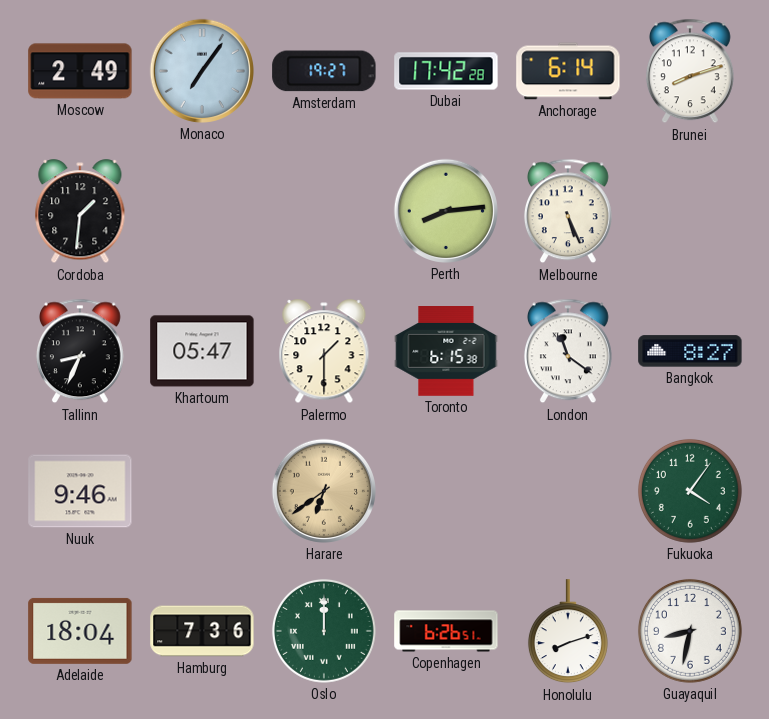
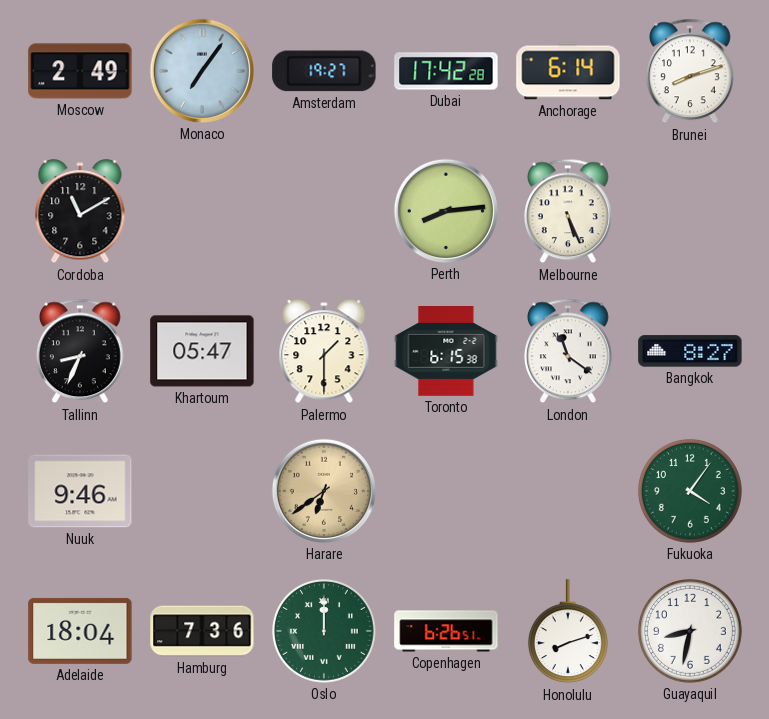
Cordoba: 1:31 -> 11:10 (80, 212)
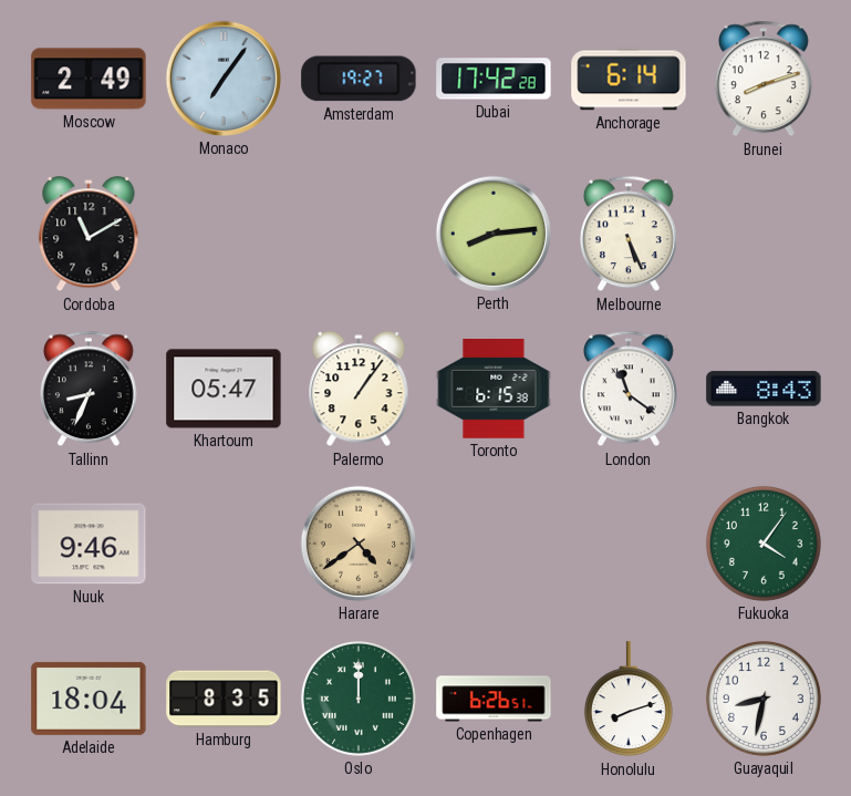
Palermo: 1:30 -> 1:06 (359, 390)
Bangkok: 8:27 -> 8:43 (764, 389)
Harare: 6:39 -> 4:39 (359, 544)
Hamburg: 7:36 -> 8:35 (224, 699)
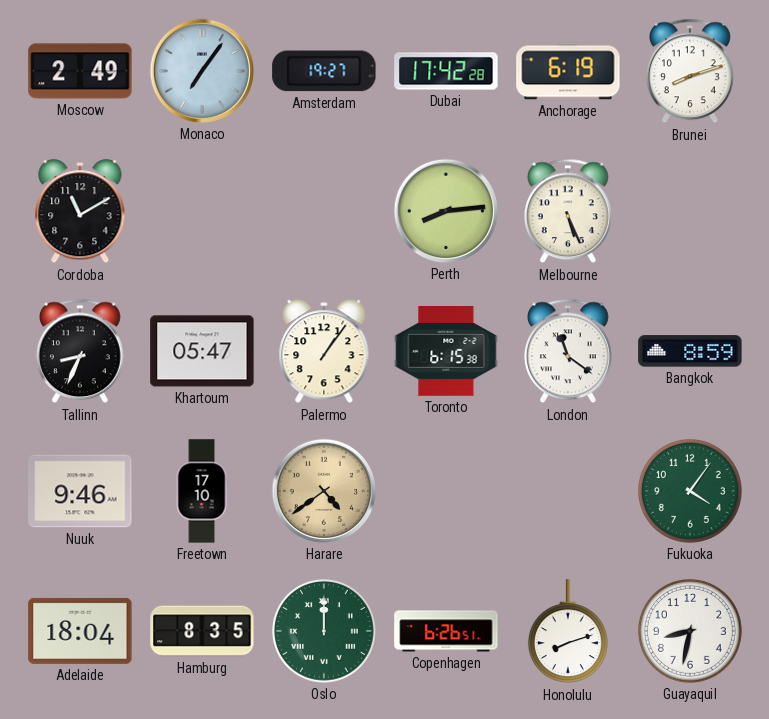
Anchorage: 6:14 -> 6:19 (568, 71)
Bangkok: 8:43 -> 8:59 (690, 351)
Freetown: none -> 17:10 (202, 491)
